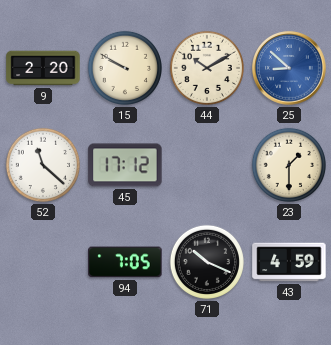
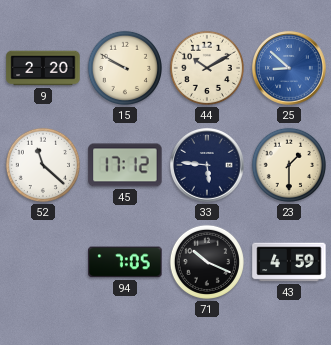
33: none -> 5:46 (207, 165)
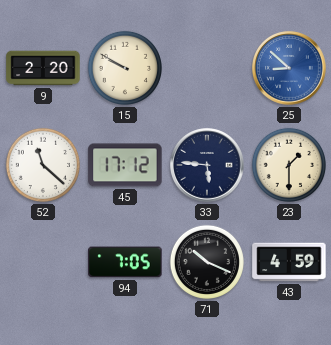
44: 10:10 -> none (207, 68)
